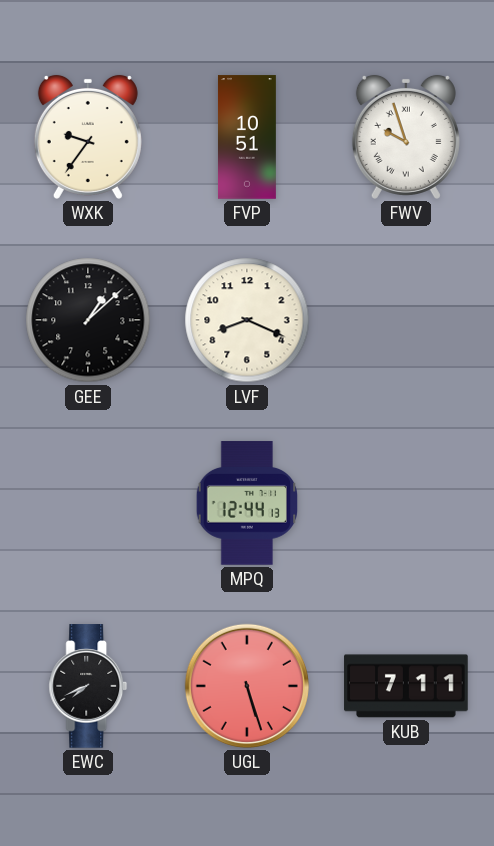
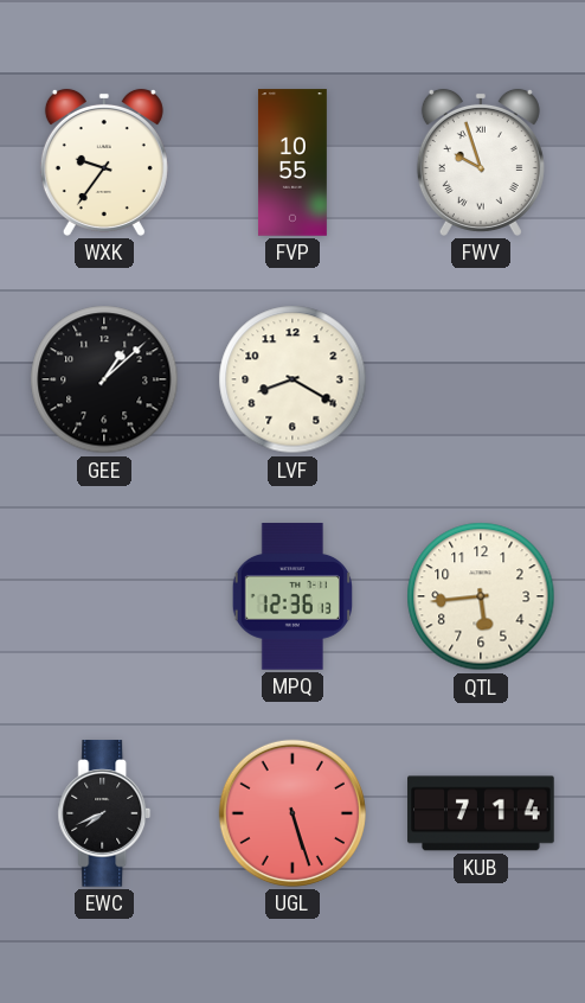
FVP: 10:51 -> 10:55 (292, 162)
LVF: 8:19 -> 8:20 (292, 379)
MPQ: 12:44 -> 12:36 (291, 596)
QTL: none -> 5:44 (481, 596)
KUB: 7:11 -> 7:14 (481, 813)
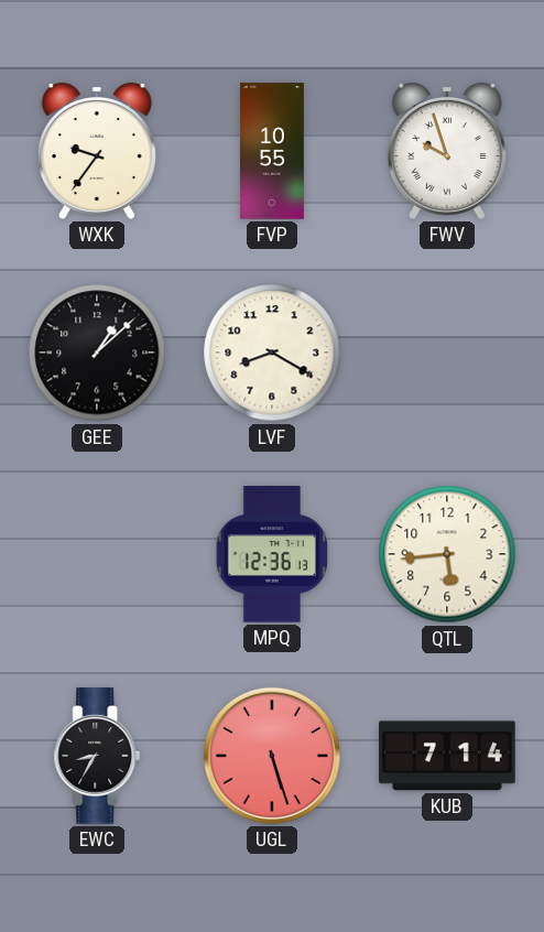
EWC: 7:41 -> 8:35 (97, 756)
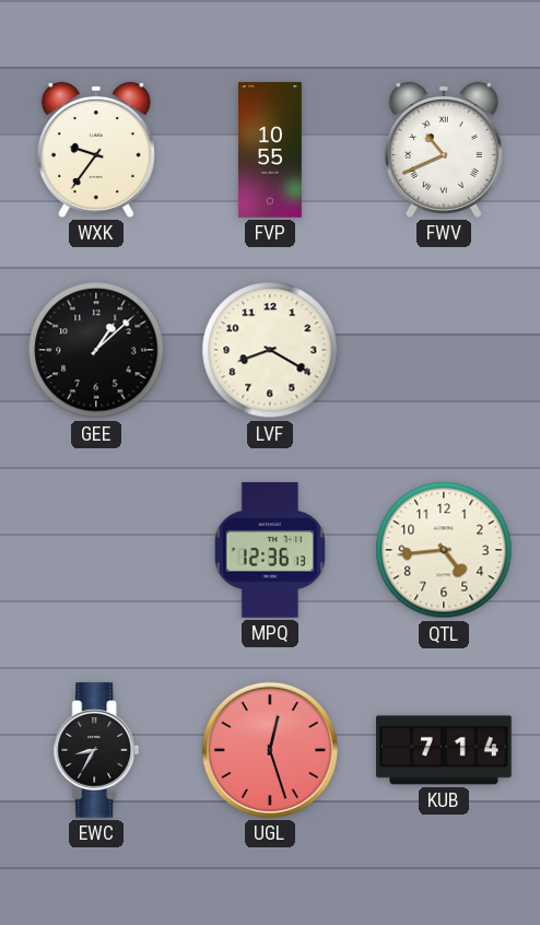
FWV: 9:57 -> 10:41 (444, 150)
QTL: 5:44 -> 4:44 (444, 550)
UGL: 5:27 -> 12:27 (270, 750)
